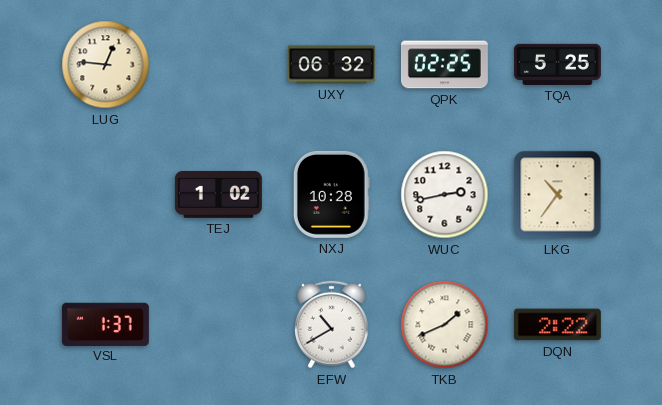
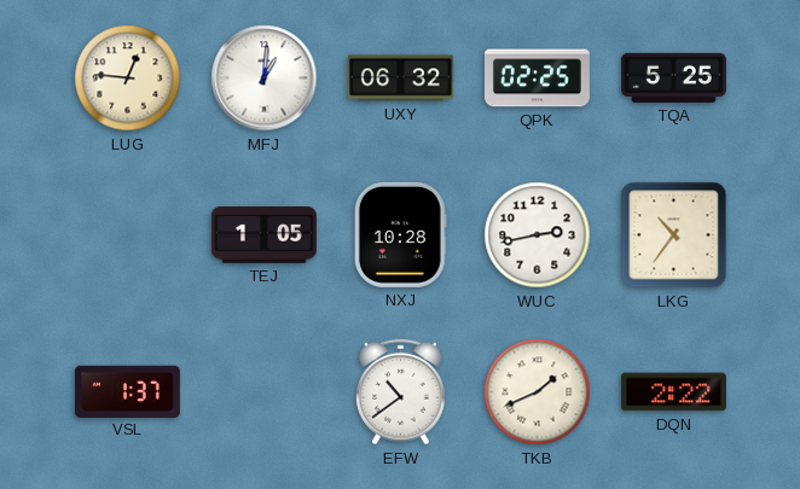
MFJ: none -> 1:01 (265, 78)
TEJ: 1:02 -> 1:05 (263, 234)
EFW: 10:40 -> 10:39 (401, 392)
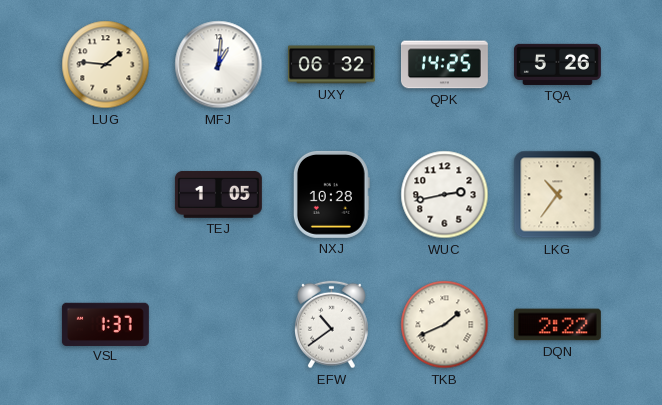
LUG: 12:46 -> 1:46 (106, 65)
QPK: 02:25 -> 14:25 (444, 65)
TQA: 5:25 -> 5:26 (557, 64)
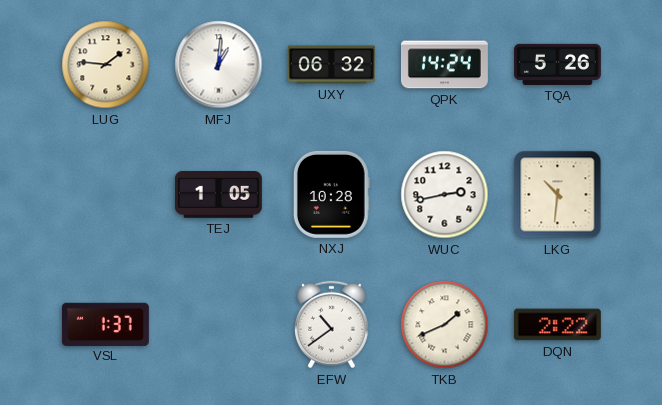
QPK: 14:25 -> 14:24 (444, 65)
LKG: 10:36 -> 10:31 (558, 195)
